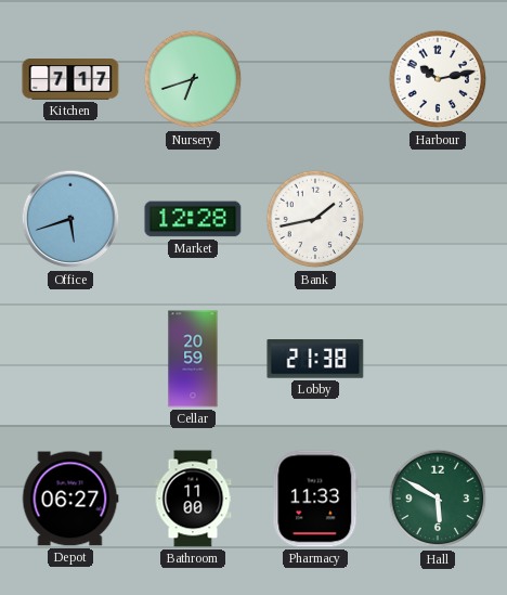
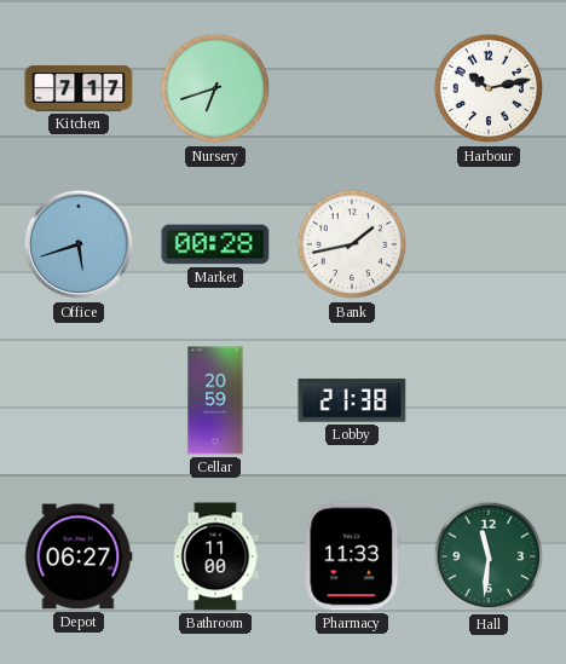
Market: 12:28 -> 00:28 (215, 244)
Hall: 5:50 -> 11:31 (489, 556)
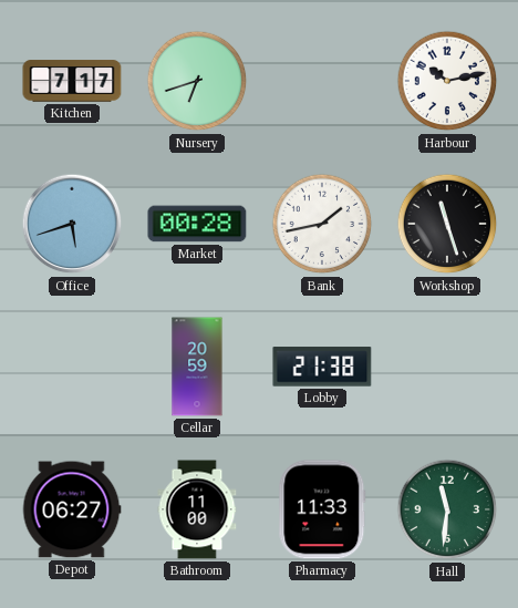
Workshop: none -> 11:27 (447, 224)
